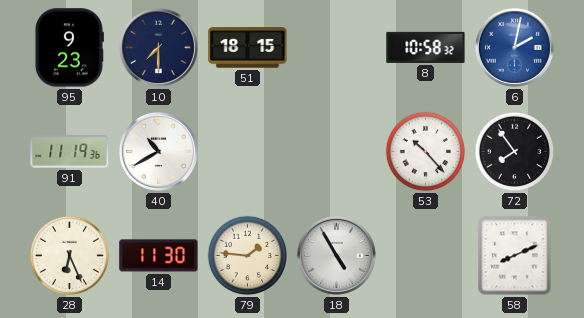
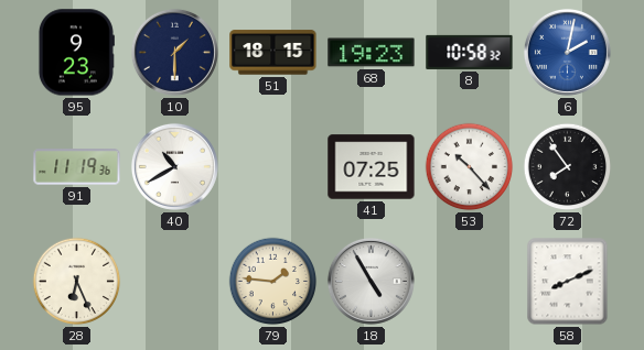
10: 7:30 -> 1:30 (174, 52)
68: none -> 19:23 (372, 53)
41: none -> 07:25 (372, 167)
14: 11:30 -> none (159, 256)
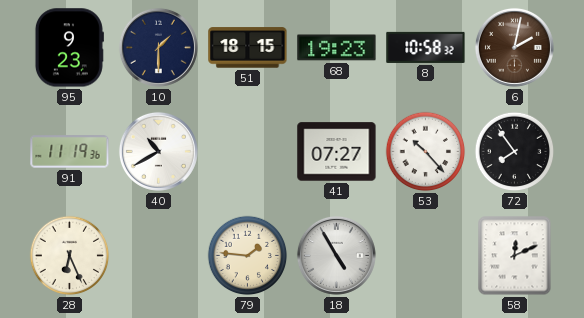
6 dial: blue -> brown (514, 47)
41: 07:25 -> 07:27 (337, 152)
58: 8:11 -> 12:11 (515, 256)
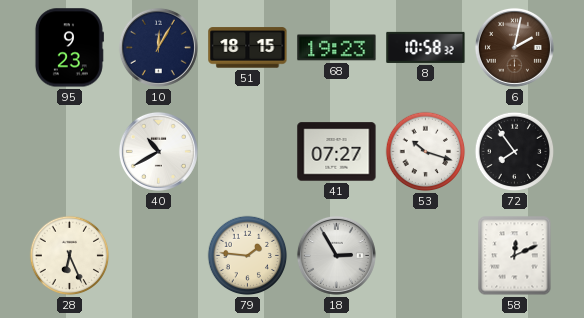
10: 1:30 -> 12:05 (158, 47)
91: 11:19 -> none (70, 152)
53: 10:23 -> 10:18 (426, 152)
18: 4:55 -> 2:55 (336, 255)
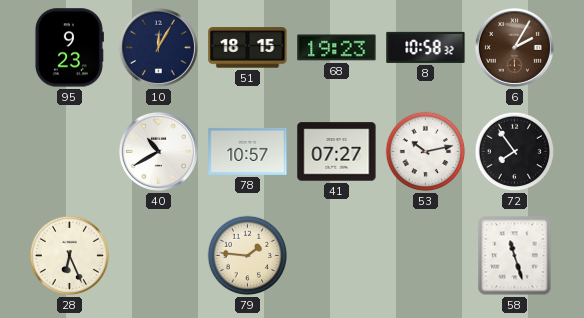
6: 2:02 -> 2:05 (514, 47)
78: none -> 10:57 (248, 151)
53: 10:18 -> 10:13 (426, 152)
18: 2:55 -> none (336, 255)
58: 12:11 -> 11:27 (515, 256)
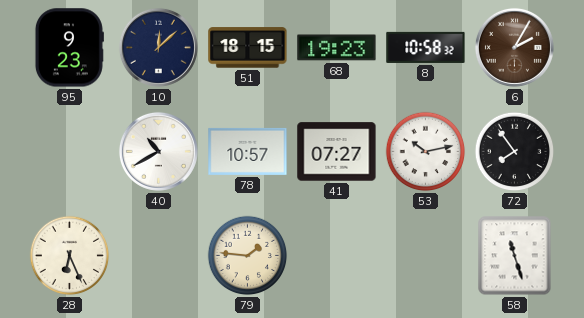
10: 12:05 -> 12:08 (158, 47)
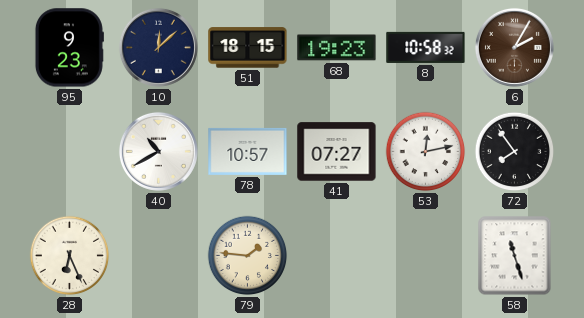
53: 10:13 -> 12:13 (426, 152)
